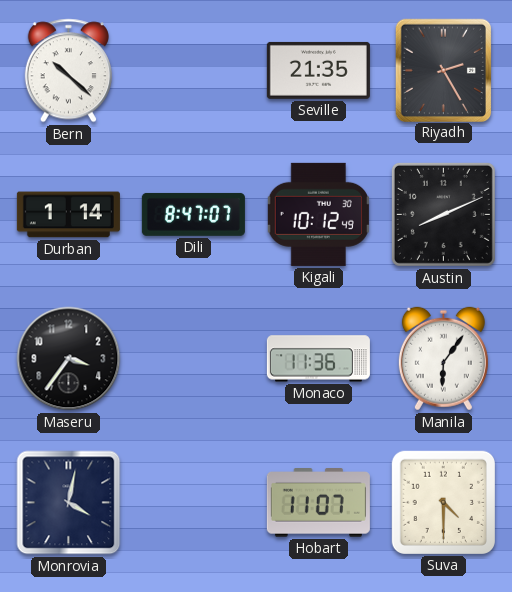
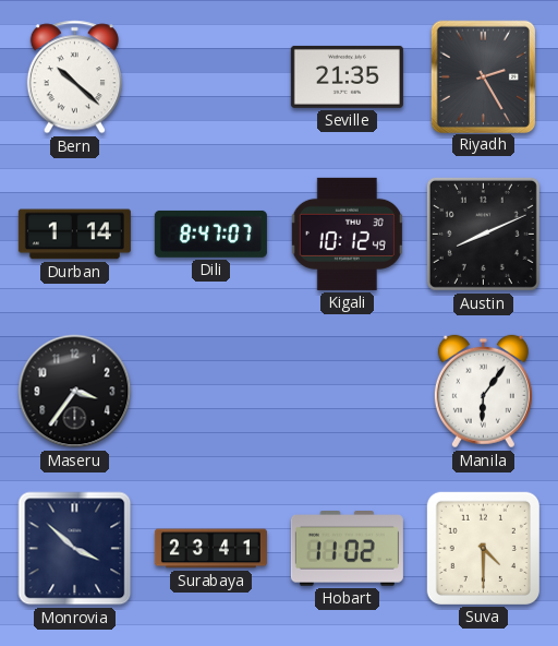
Monaco: 11:36 -> none (318, 359)
Monrovia: 4:02 -> 3:52 (75, 549)
Surabaya: none -> 23:41 (210, 549)
Hobart: 11:07 -> 11:02 (347, 549)
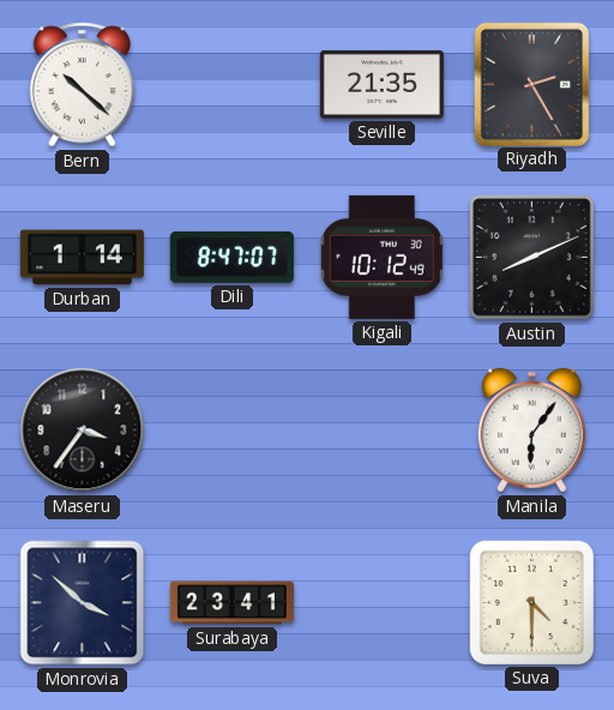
Hobart: 11:02 -> none (347, 549)
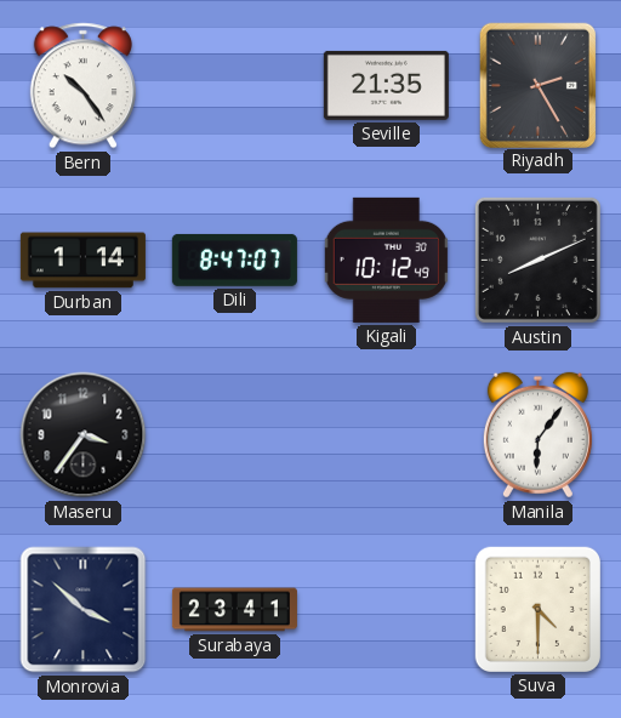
Bern: 10:22 -> 10:24 (82, 86)
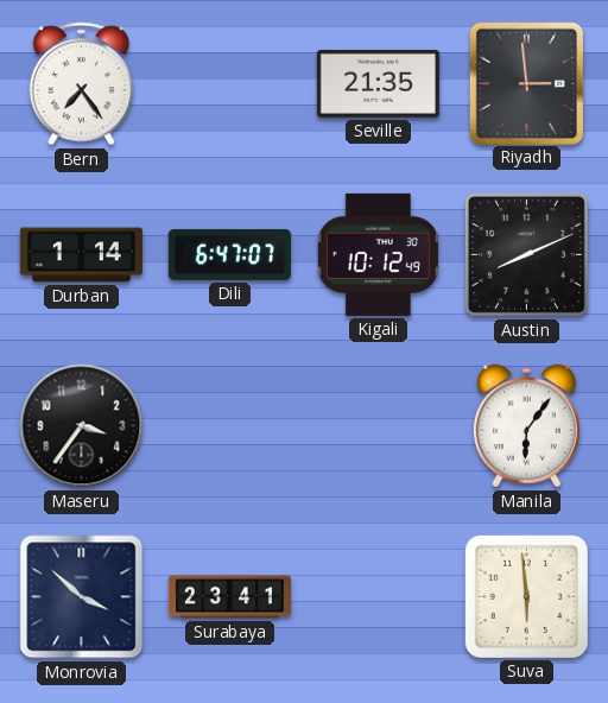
Bern: 10:24 -> 7:24 (81, 84)
Riyadh: 2:25 -> 2:59 (526, 83)
Dili: 8:47 -> 6:47 (229, 254)
Suva: 4:30 -> 5:59 (526, 596)
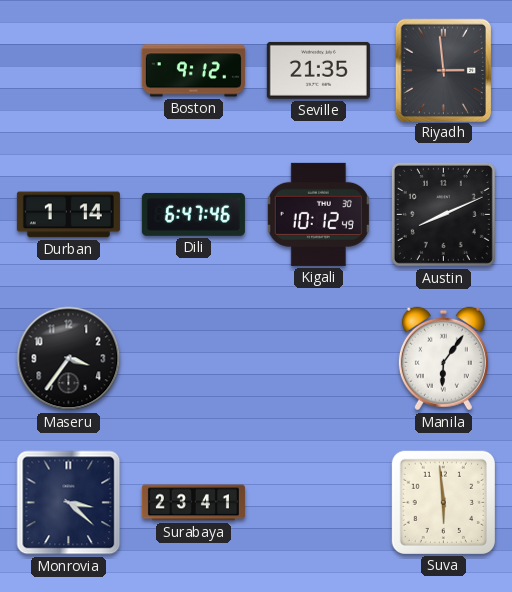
Bern: 7:24 -> none (81, 84)
Boston: none -> 9:12 (193, 71)
Dili: 6:47:07 -> 6:47:46 (193, 214)
Monrovia: 3:52 -> 3:22 (69, 503)
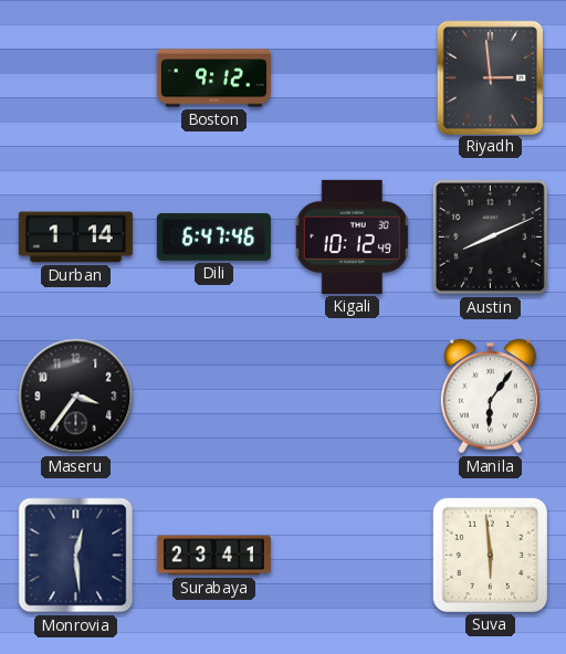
Seville: 21:35 -> none (318, 70)
Monrovia: 3:22 -> 12:29 (76, 556)
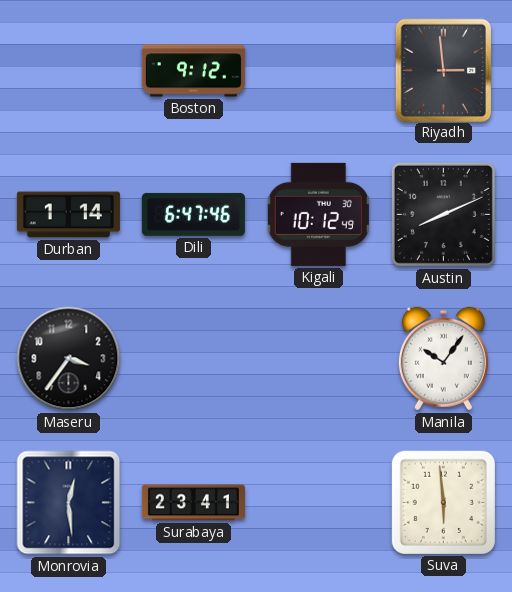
Manila: 6:06 -> 10:06 (443, 359)
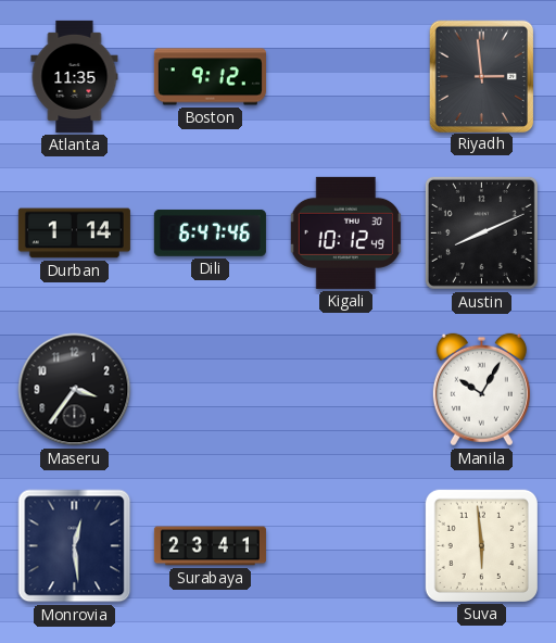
Atlanta: none -> 11:35 (75, 76)
Manila: 10:06 -> 10:05 (481, 390)
